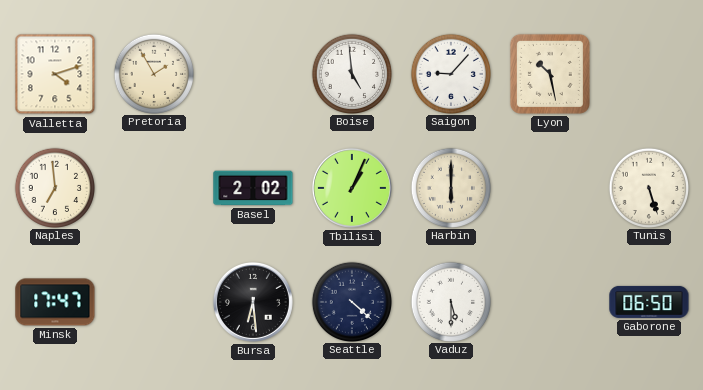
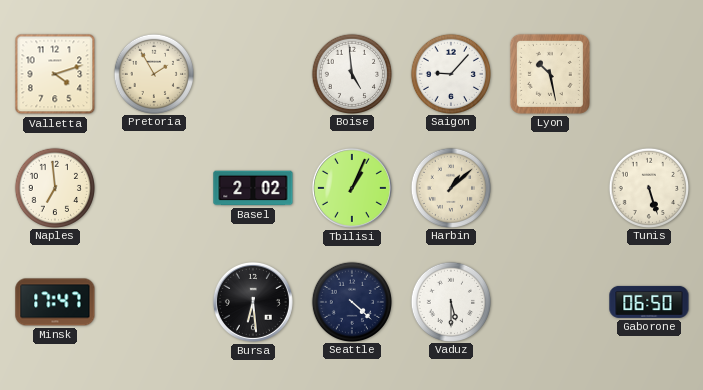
Harbin: 6:00 -> 1:08 (450, 187)
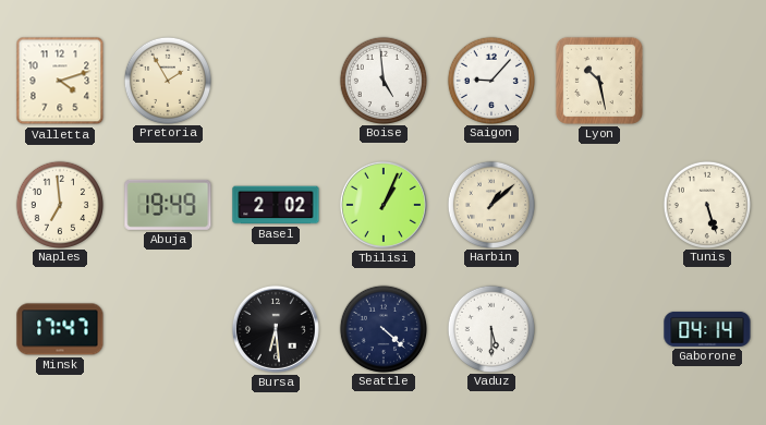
Abuja: none -> 19:49 (168, 205)
Gaborone: 06:50 -> 04:14 (707, 329)
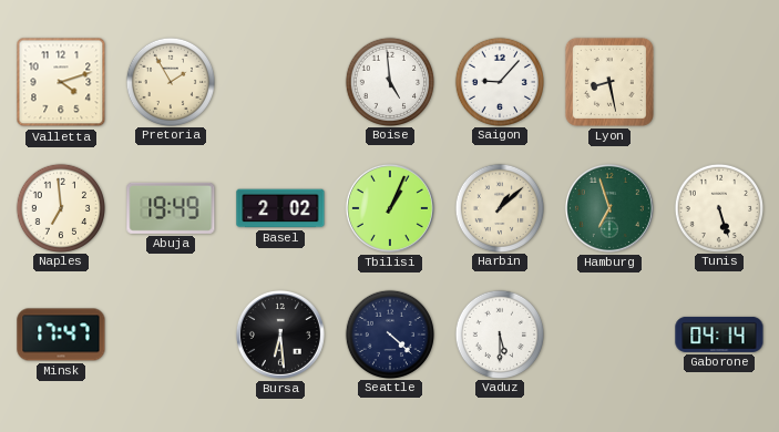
Lyon: 10:28 -> 8:28 (609, 82)
Hamburg: none -> 6:57 (609, 208)
